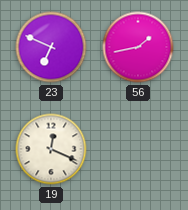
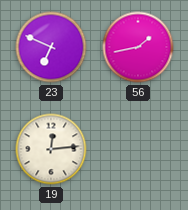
19: 12:19 -> 12:14 (51, 149)
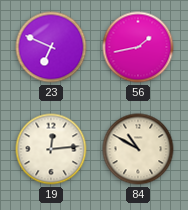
84: none -> 10:50 (138, 149)
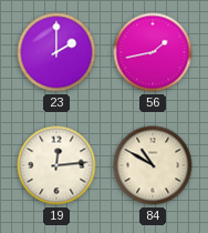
23: 6:49 -> 2:00 (56, 52)
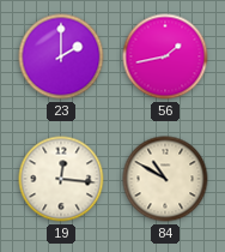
19: 12:14 -> 12:16 (61, 179)
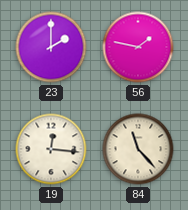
56: 1:43 -> 1:47 (138, 47)
84: 10:50 -> 11:23 (138, 149)
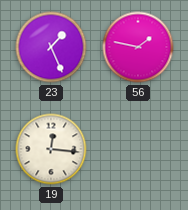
23: 2:00 -> 1:26 (51, 47)
84: 11:23 -> none (138, 149)
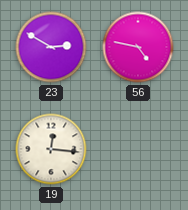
23: 1:26 -> 2:50 (51, 47)
56: 1:47 -> 4:47 (138, 47)
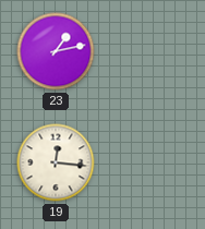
23: 2:50 -> 1:13 (56, 51)
56: 4:47 -> none (138, 47)
